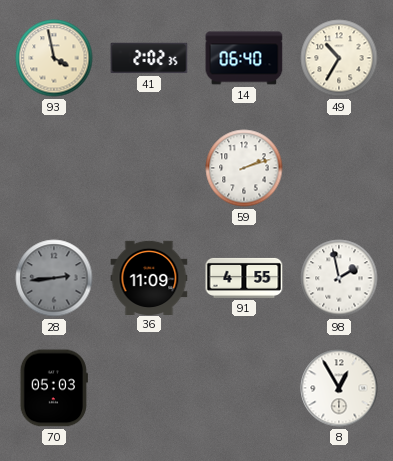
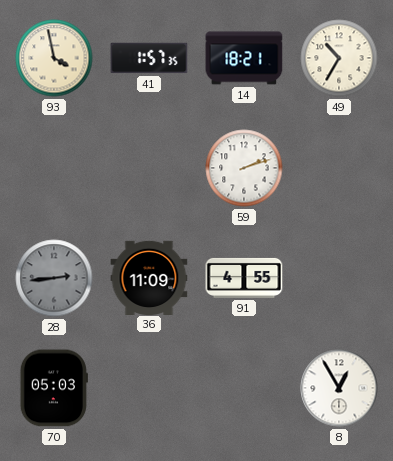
41: 2:02 -> 1:57 (149, 58)
14: 06:40 -> 18:21 (244, 58)
98: 1:58 -> none (339, 278)
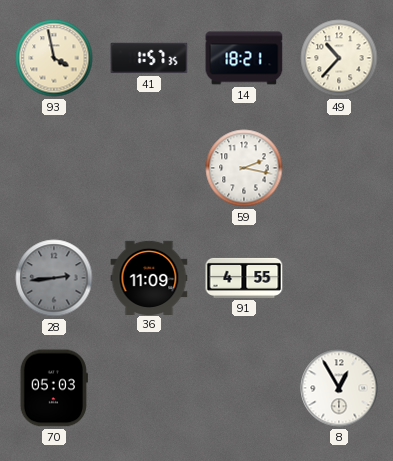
49: 10:35 -> 10:37 (339, 58)
59: 2:12 -> 2:17 (244, 168)
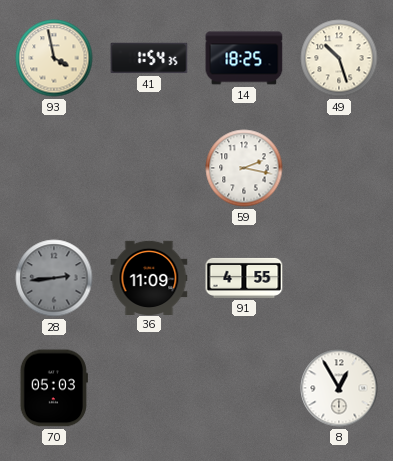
41: 1:57 -> 1:54 (149, 58)
14: 18:21 -> 18:25 (244, 58)
49: 10:37 -> 10:27 (339, 58)
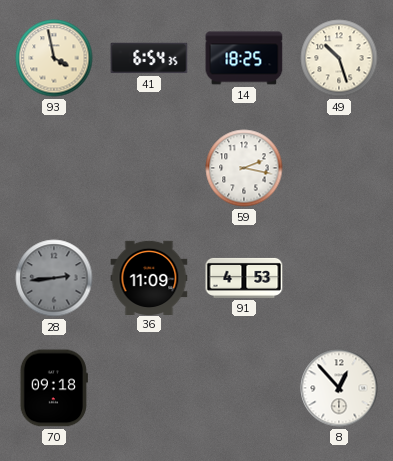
41: 1:54 -> 6:54 (149, 58)
91: 4:55 -> 4:53 (244, 278)
70: 05:03 -> 09:18 (54, 388)
8: 12:55 -> 12:53 (339, 388)
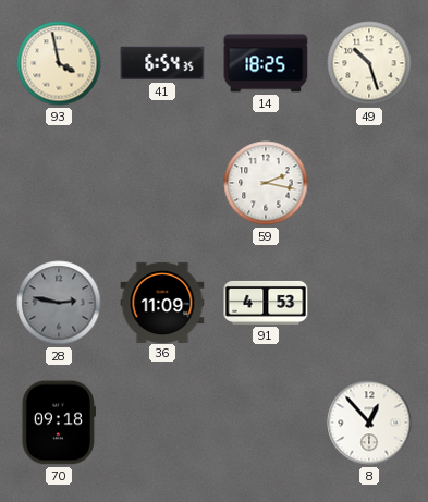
28: 2:44 -> 2:47 (59, 303)
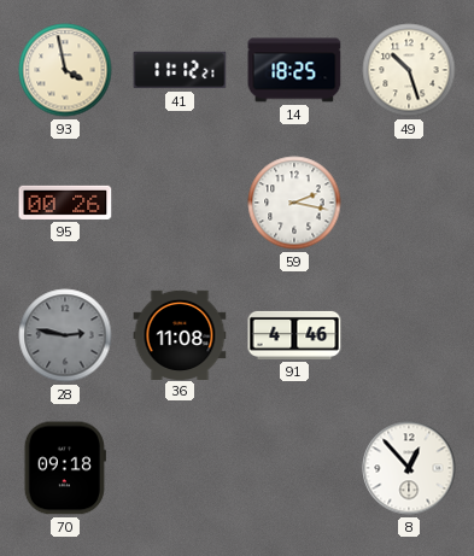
41: 6:54 -> 11:12 (180, 70)
95: none -> 00:26 (65, 203)
36: 11:09 -> 11:08 (180, 334)
91: 4:53 -> 4:46 (294, 335)
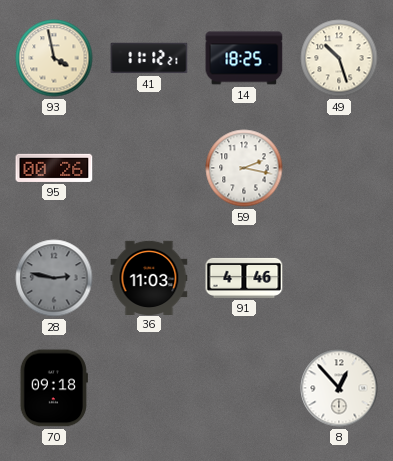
36: 11:08 -> 11:03 (149, 277)
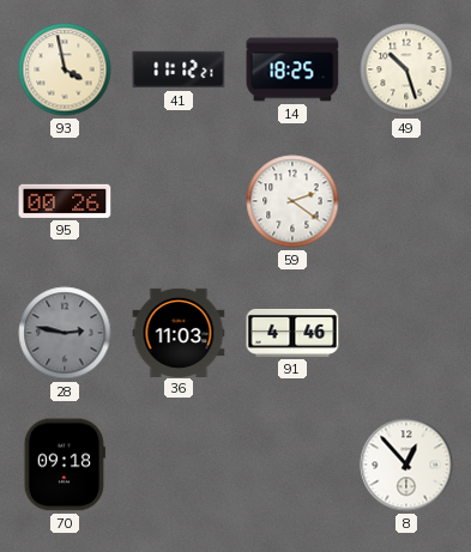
59: 2:17 -> 2:21 (292, 201)
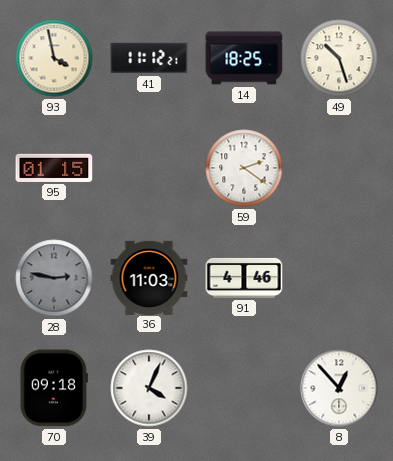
95: 00:26 -> 01:15 (54, 168)
39: none -> 4:04 (149, 388)
